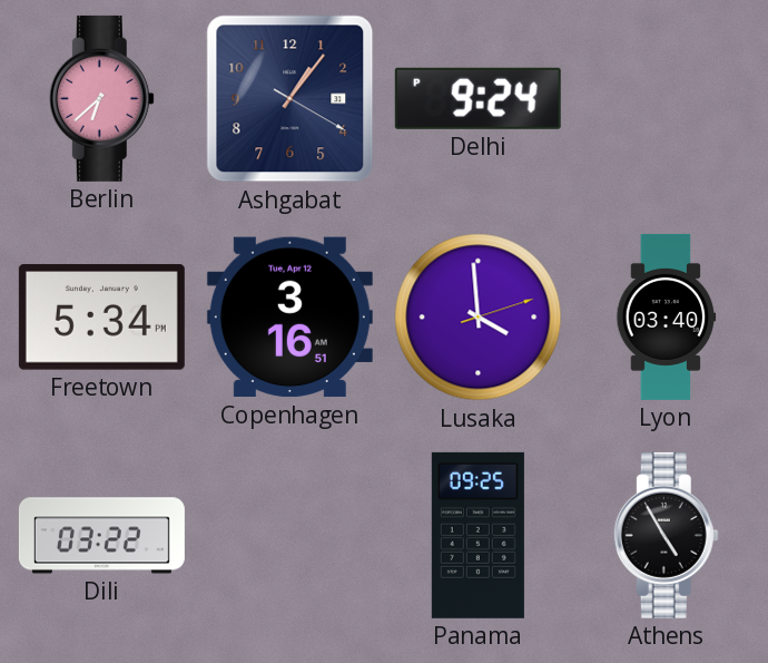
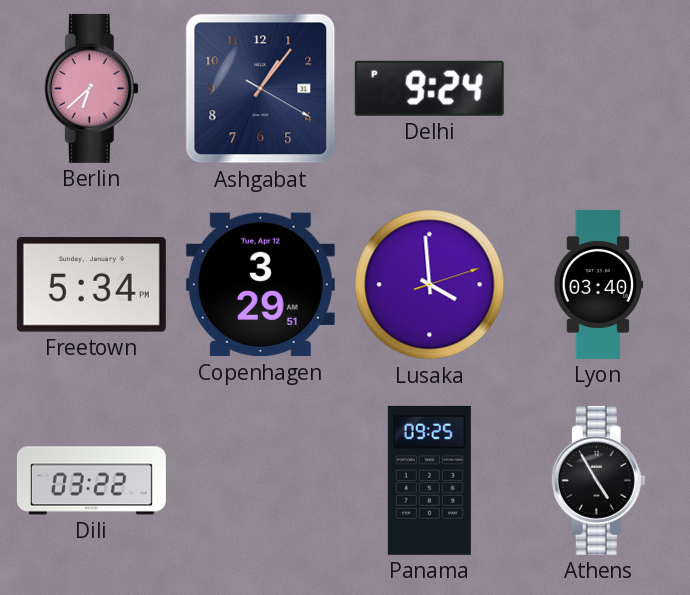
Copenhagen: 3:16 -> 3:29 (260, 285)
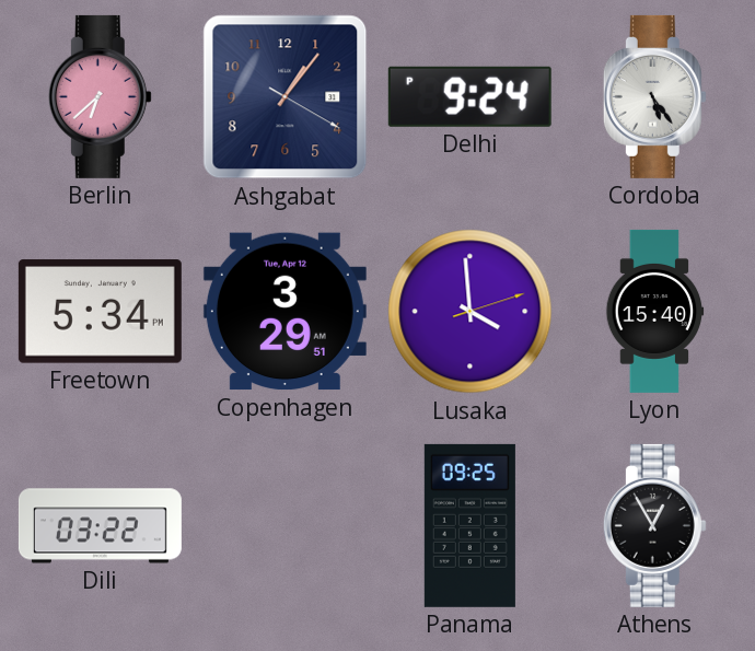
Cordoba: none -> 5:24 (654, 96)
Lyon: 03:40 -> 15:40 (655, 311)
Athens: 4:55 -> 12:55 (654, 525)
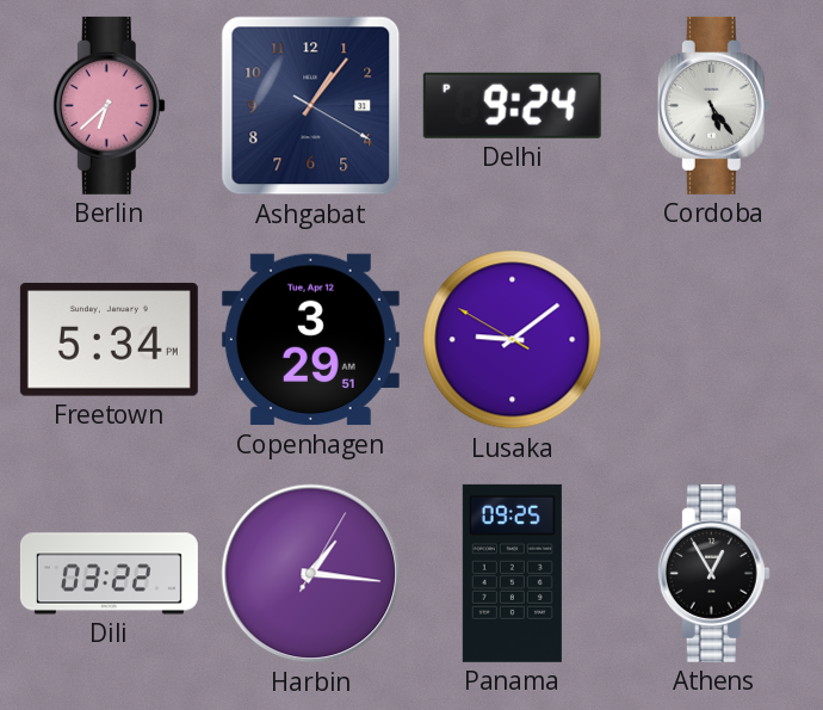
Lusaka: 3:59 -> 9:08 (513, 340)
Lyon: 15:40 -> none (655, 311)
Harbin: none -> 1:16 (311, 574)
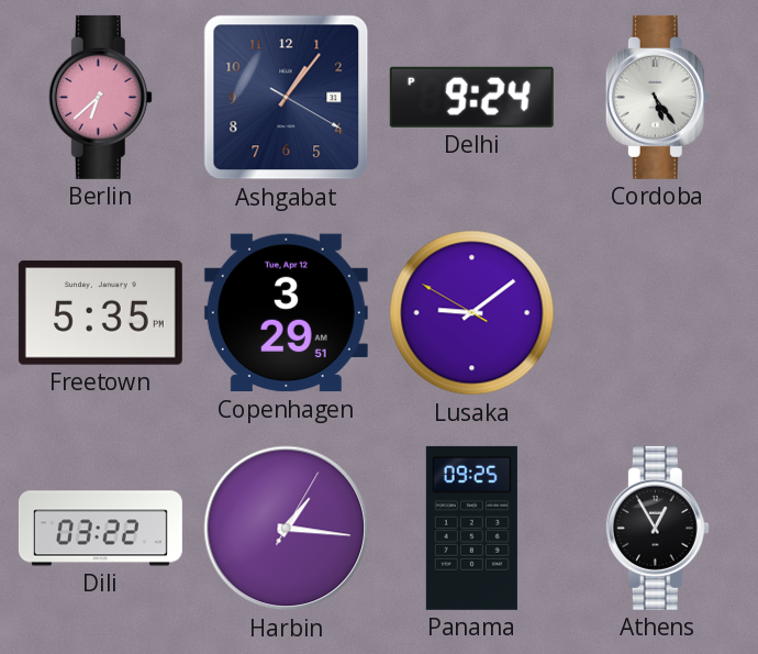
Freetown: 5:34 -> 5:35 (100, 313)
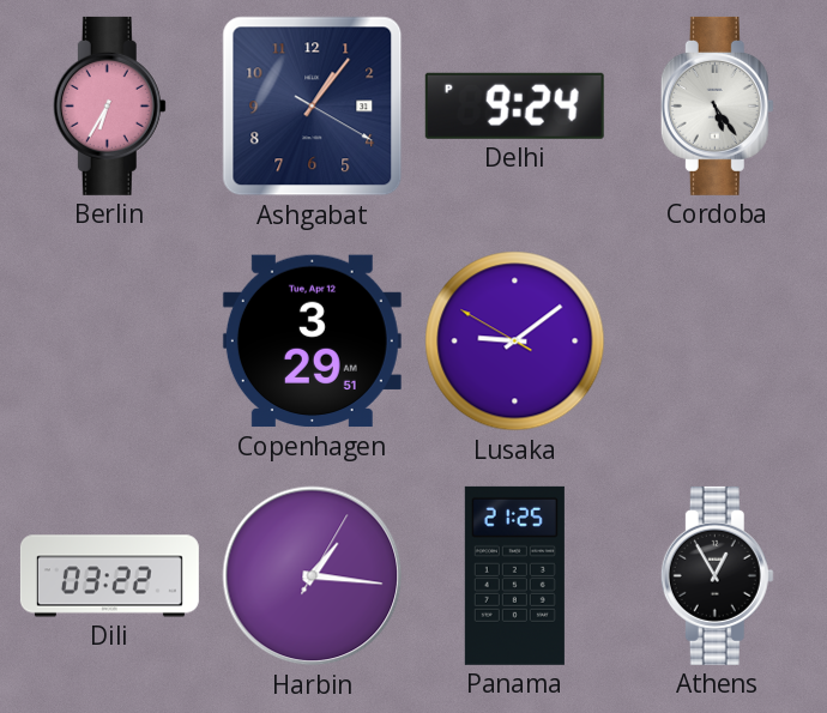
Berlin: 6:38 -> 6:35 (109, 105)
Freetown: 5:35 -> none (100, 313)
Panama: 09:25 -> 21:25 (514, 575)
